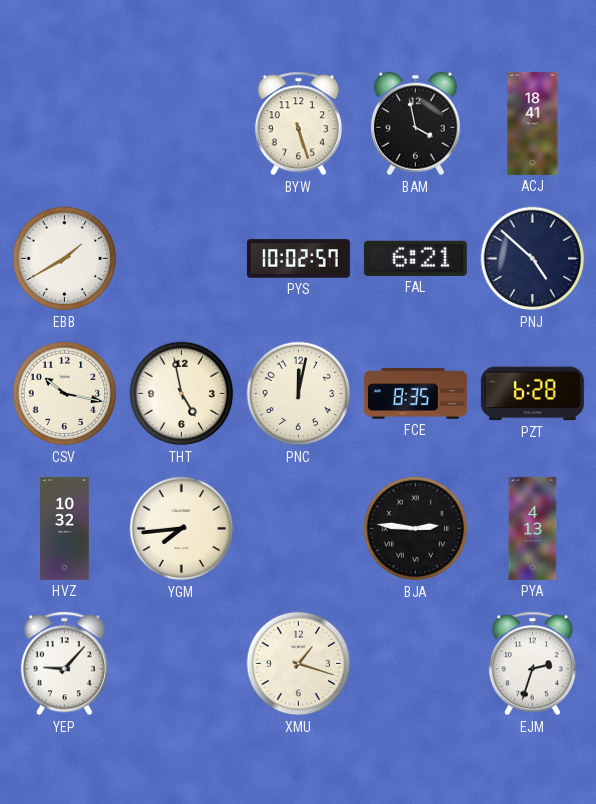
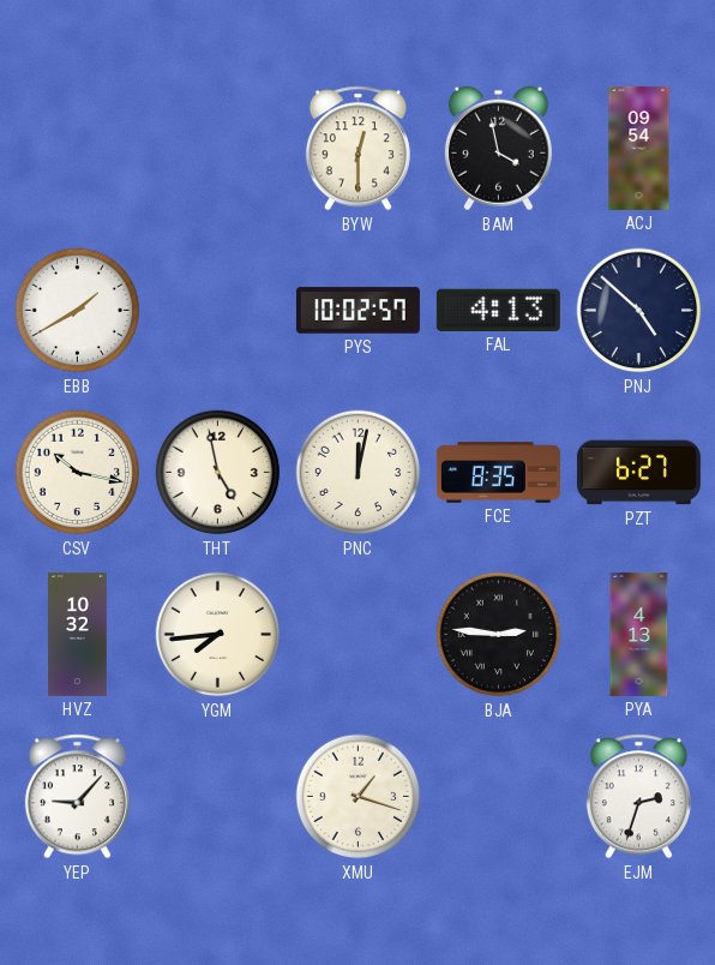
BYW: 5:27 -> 12:30 (357, 149)
ACJ: 18:41 -> 09:54 (639, 148)
FAL: 6:21 -> 4:13 (498, 310)
PZT: 6:28 -> 6:27 (638, 473)
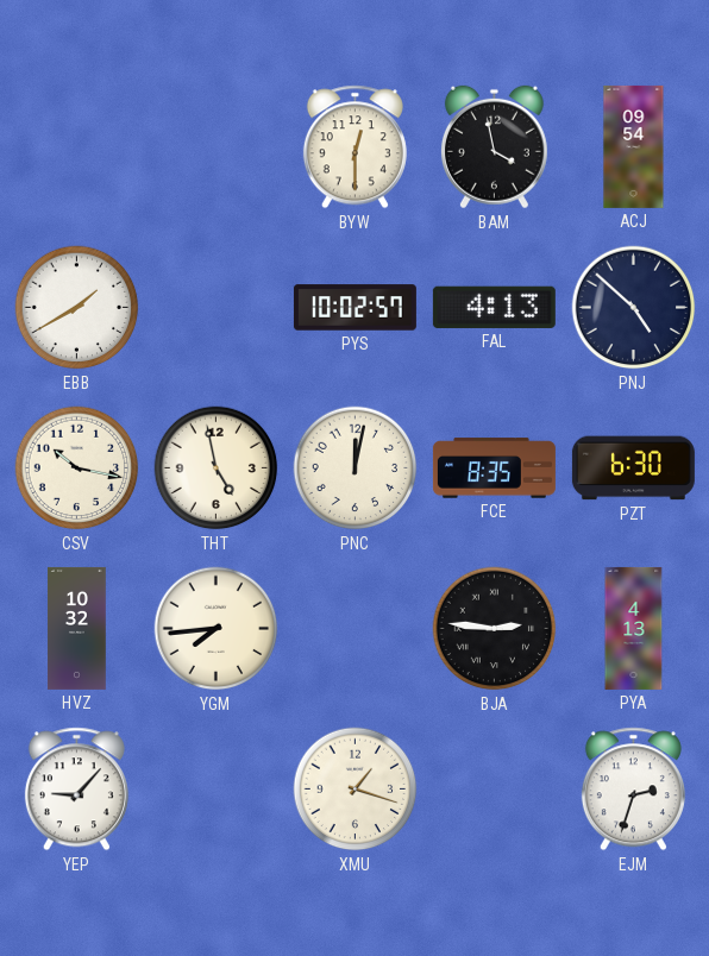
PZT: 6:27 -> 6:30 (633, 468)
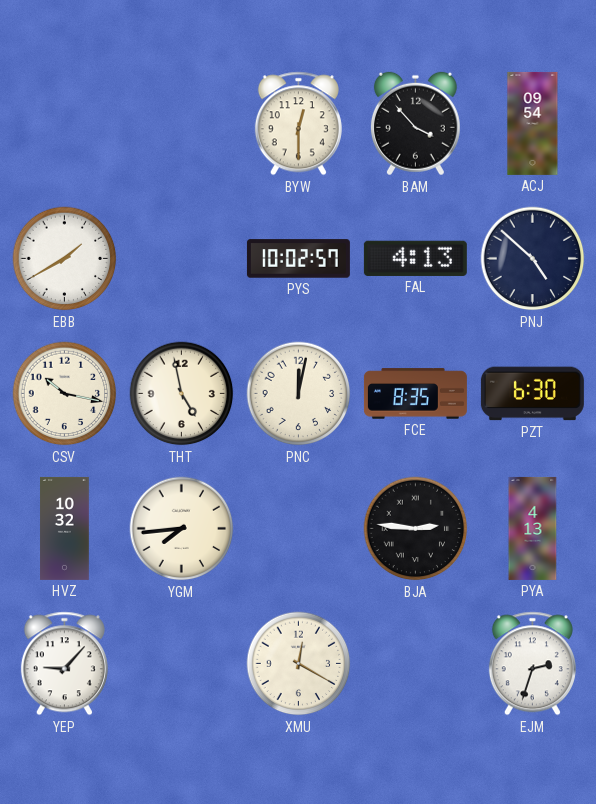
BAM: 3:58 -> 3:53 (415, 124)
XMU: 1:18 -> 12:20 (299, 664)
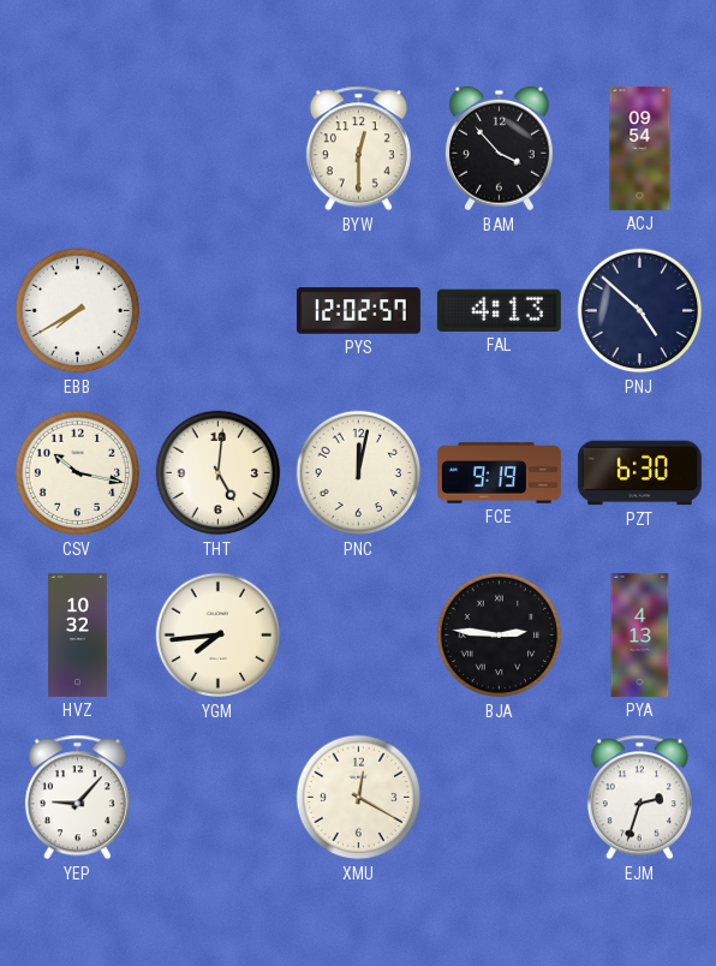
EBB: 1:40 -> 7:40 (78, 311)
PYS: 10:02 -> 12:02 (358, 311)
THT: 4:58 -> 5:01 (219, 473)
FCE: 8:35 -> 9:19 (499, 473)
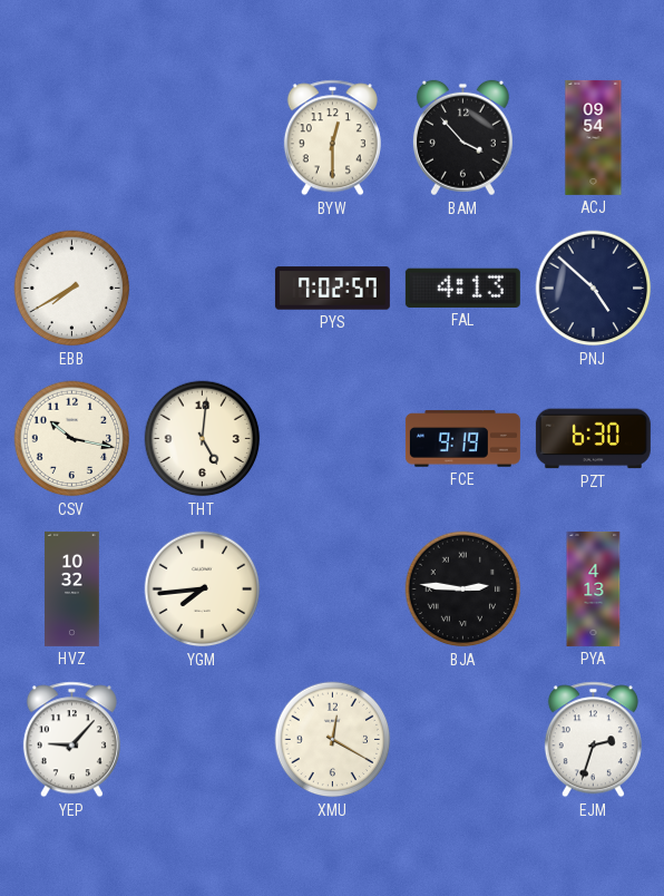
PYS: 12:02 -> 7:02 (332, 289)
PNC: 12:02 -> none (359, 473)
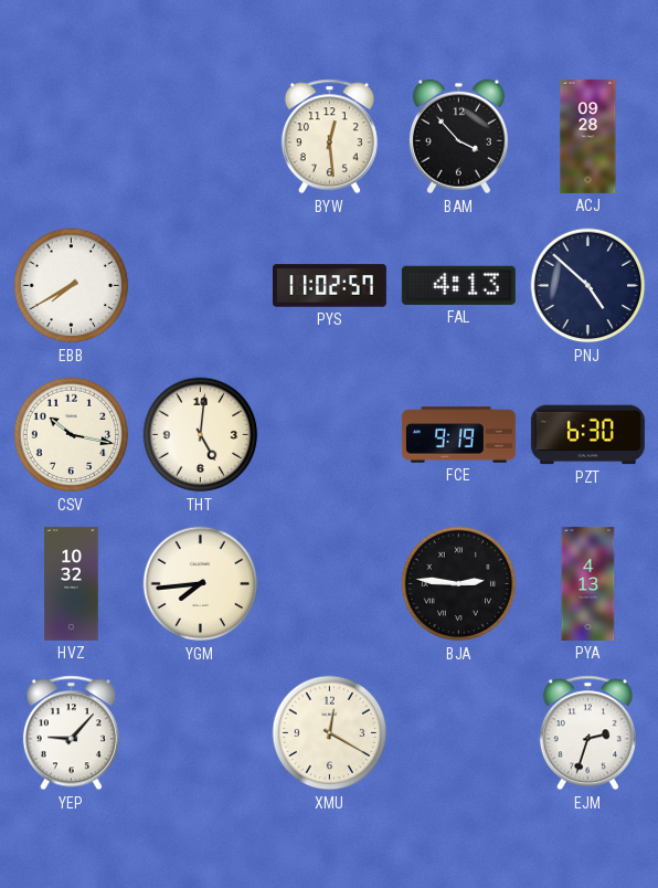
BYW: 12:30 -> 12:29 (329, 137)
ACJ: 09:54 -> 09:28 (588, 136)
PYS: 7:02 -> 11:02 (329, 286)
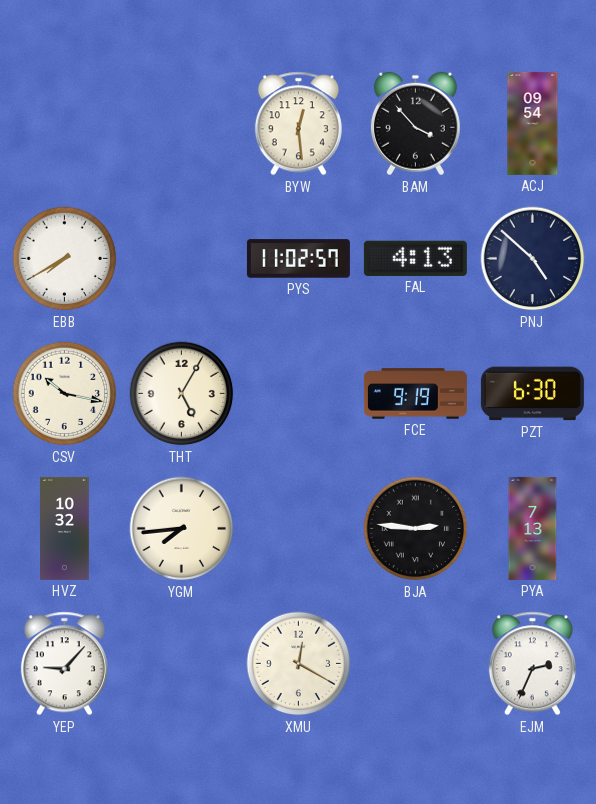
ACJ: 09:28 -> 09:54 (533, 123)
THT: 5:01 -> 5:05 (182, 394)
PYA: 4:13 -> 7:13 (533, 528)
EJM: 2:33 -> 2:34 (532, 664)
